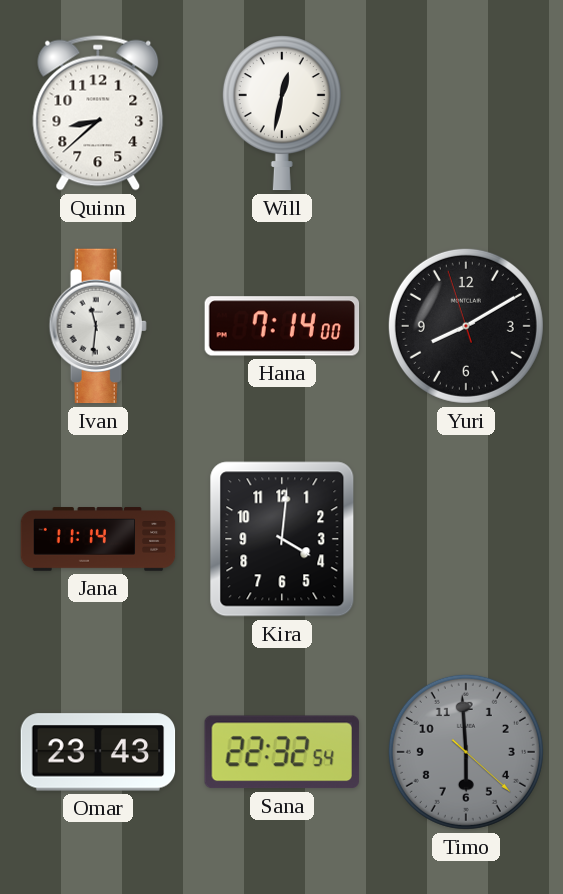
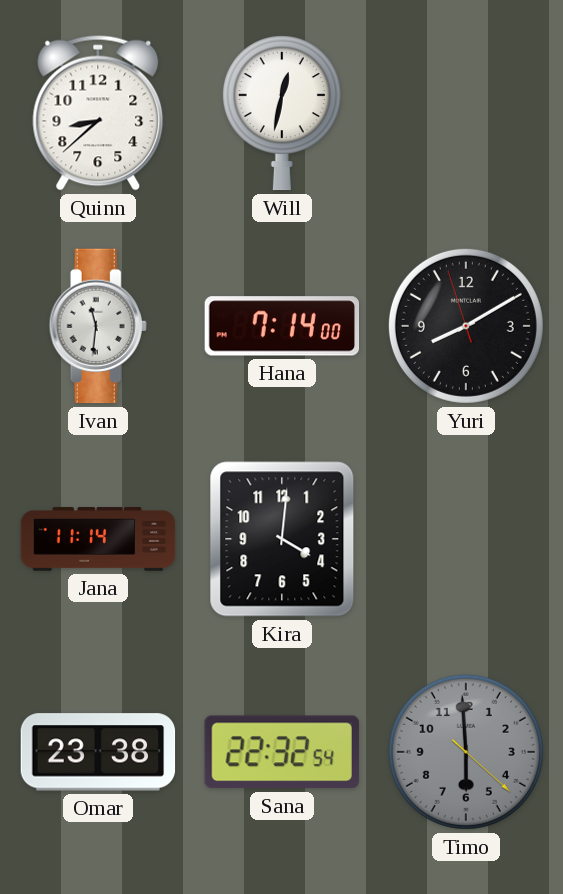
Omar: 23:43 -> 23:38 (98, 752)
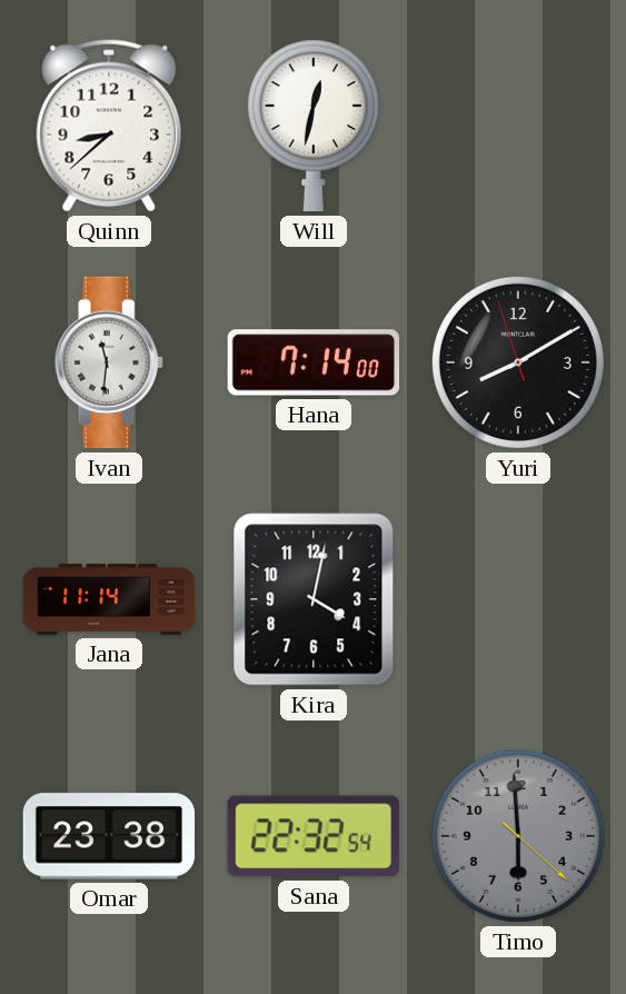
Kira: 4:01 -> 4:02 (314, 599)
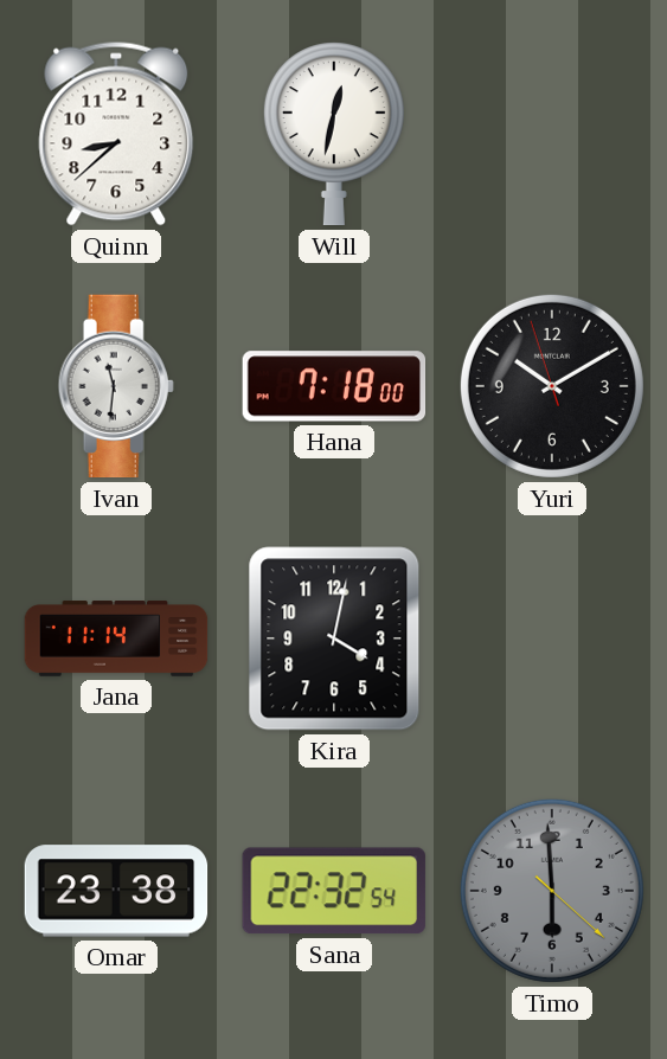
Hana: 7:14 -> 7:18 (334, 386)
Yuri: 8:09 -> 10:09 (552, 386)
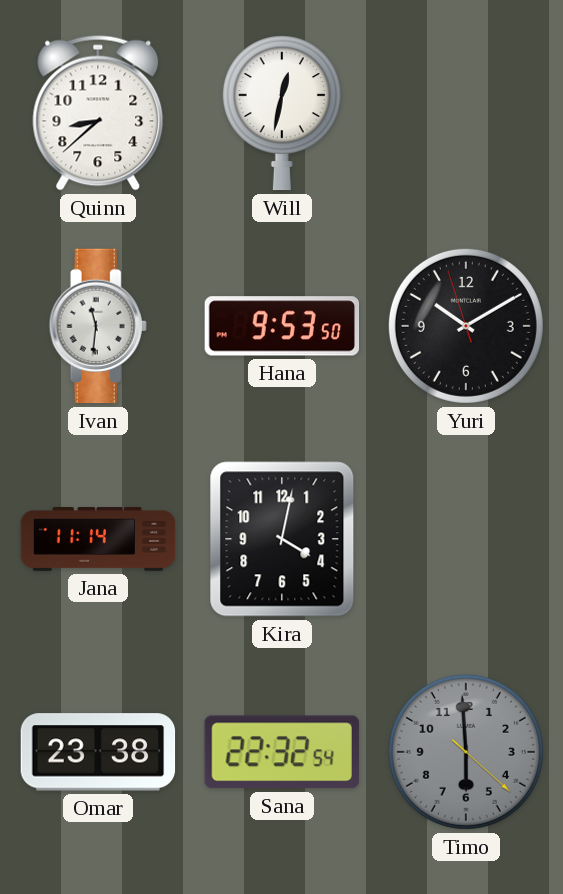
Hana: 7:18 -> 9:53 (282, 326)
